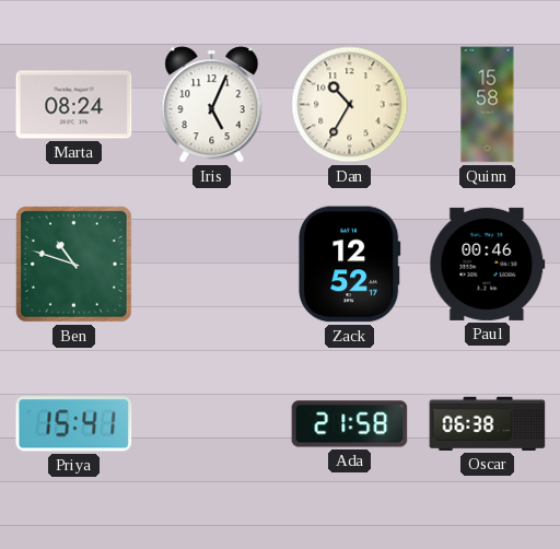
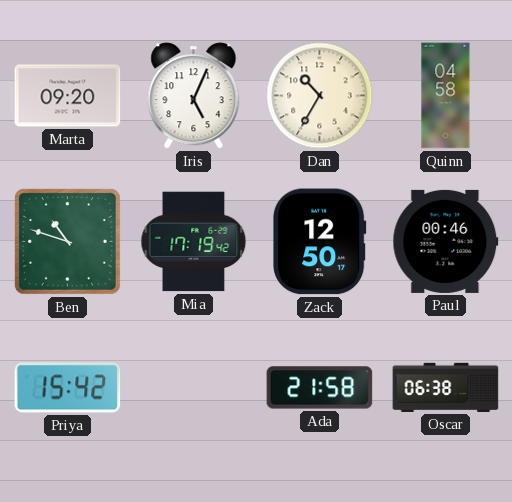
Marta: 08:24 -> 09:20 (68, 96)
Quinn: 15:58 -> 04:58 (446, 96)
Mia: none -> 17:19 (194, 242)
Zack: 12:52 -> 12:50 (320, 242)
Priya: 15:41 -> 15:42 (68, 388)
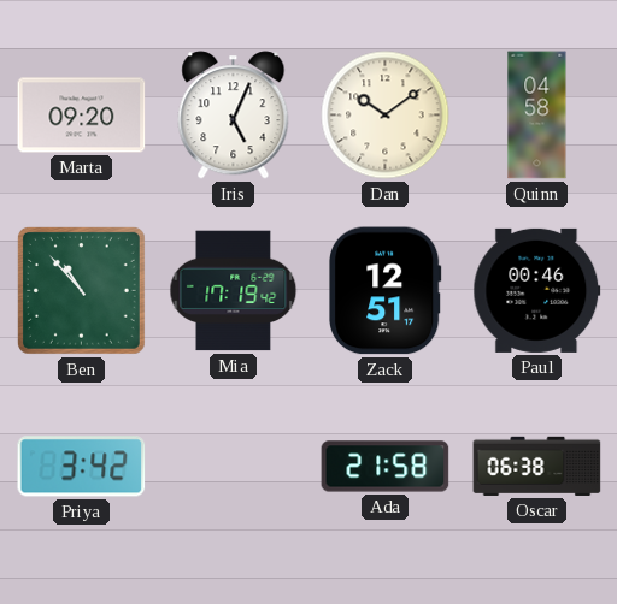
Dan: 10:35 -> 10:09 (386, 116)
Ben: 10:48 -> 10:53 (81, 290)
Zack: 12:50 -> 12:51 (386, 291)
Priya: 15:42 -> 3:42 (82, 467)
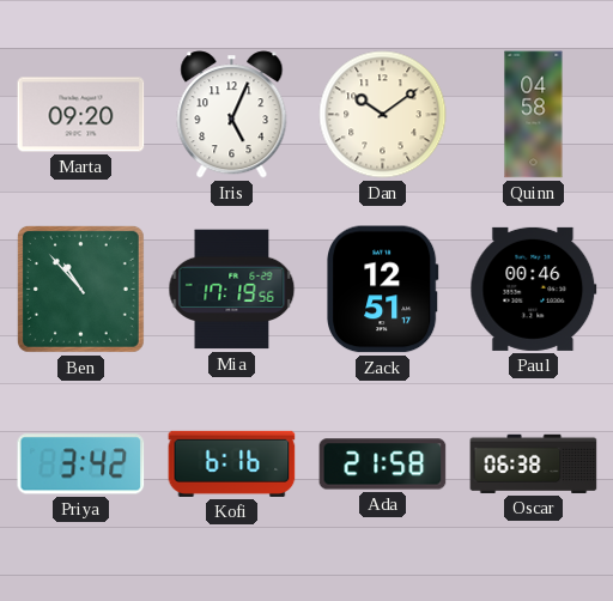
Mia: 17:19:42 -> 17:19:56 (232, 290)
Kofi: none -> 6:16 (232, 463)
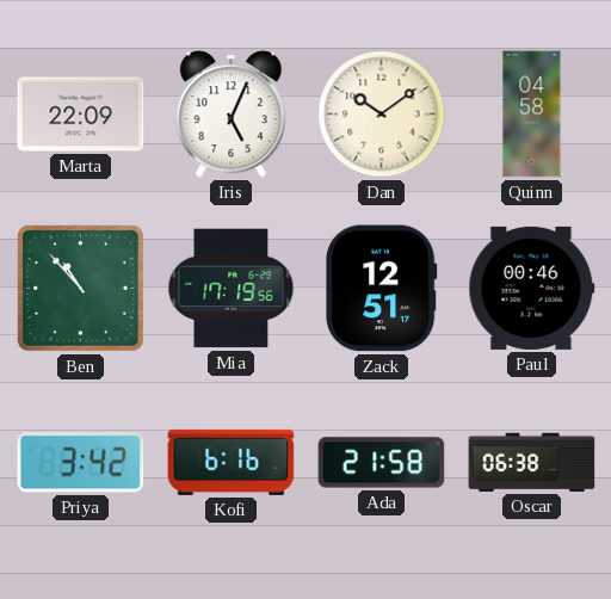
Marta: 09:20 -> 22:09 (81, 115)
